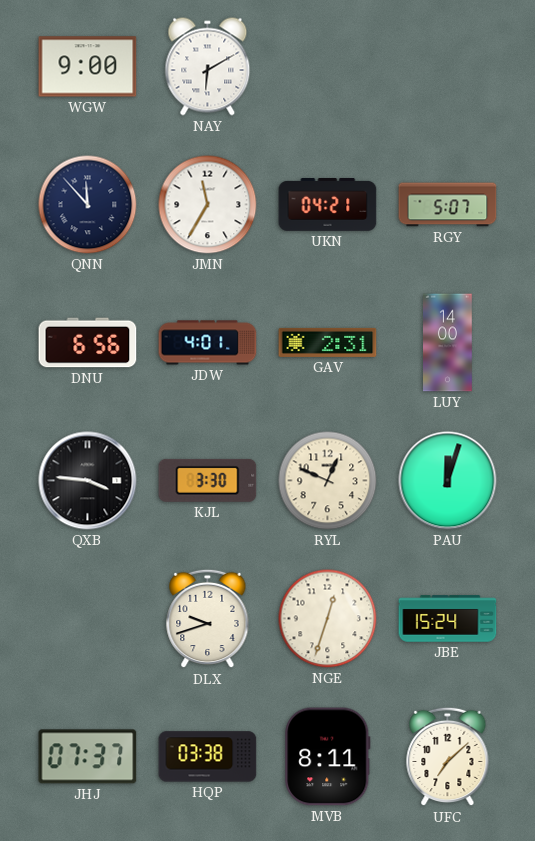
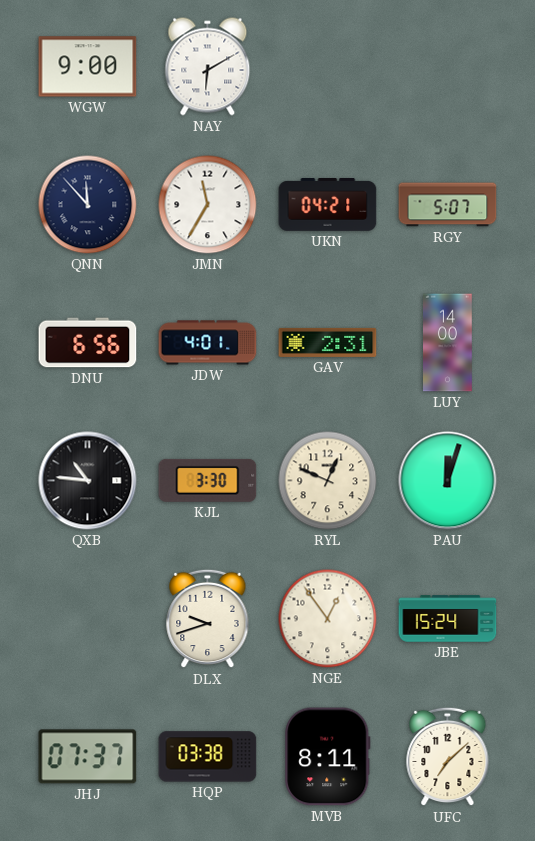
QXB: 3:46 -> 10:46 (88, 481)
NGE: 12:33 -> 12:54 (328, 619)
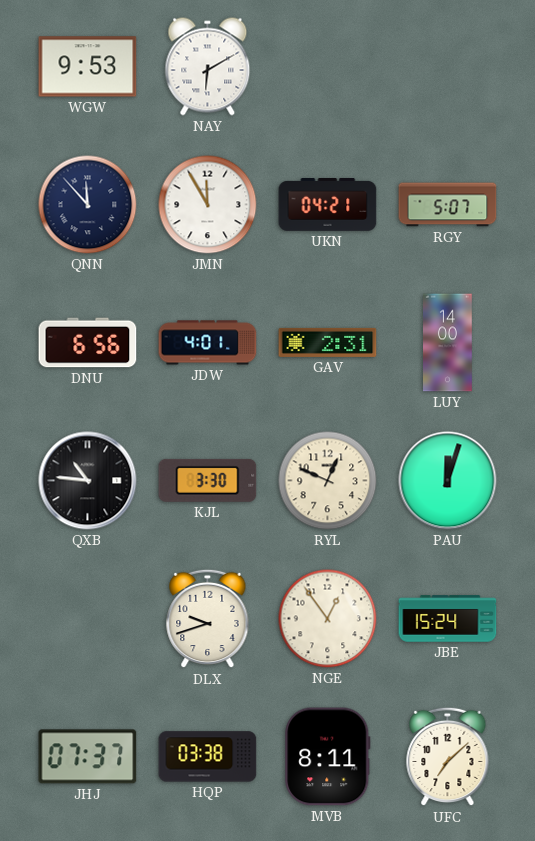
WGW: 9:00 -> 9:53 (88, 67)
JMN: 11:35 -> 11:55 (208, 205)
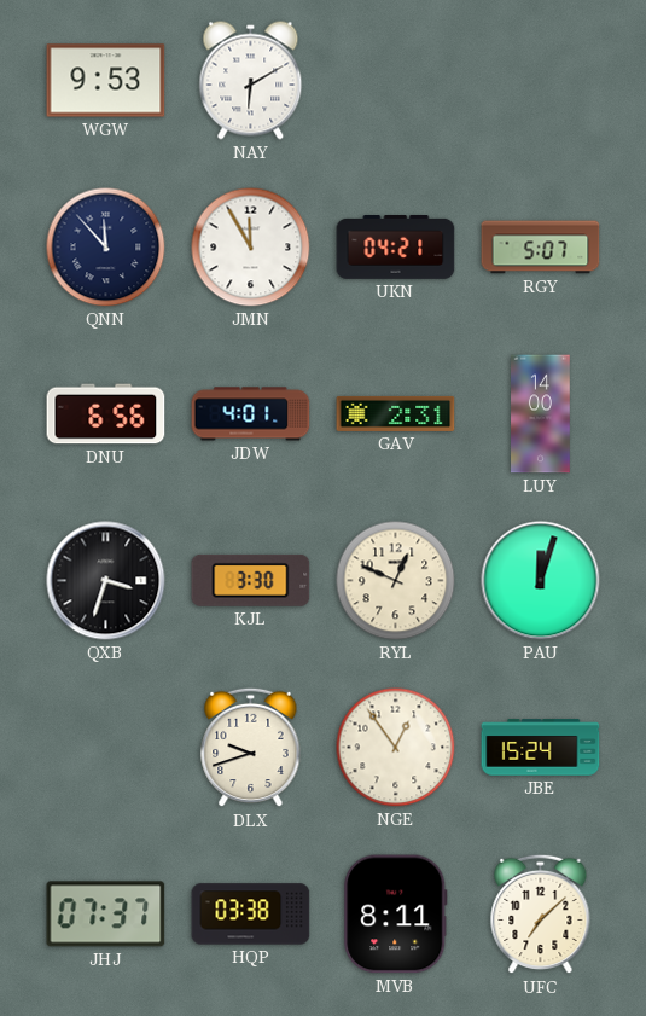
QXB: 10:46 -> 3:33 (106, 581)
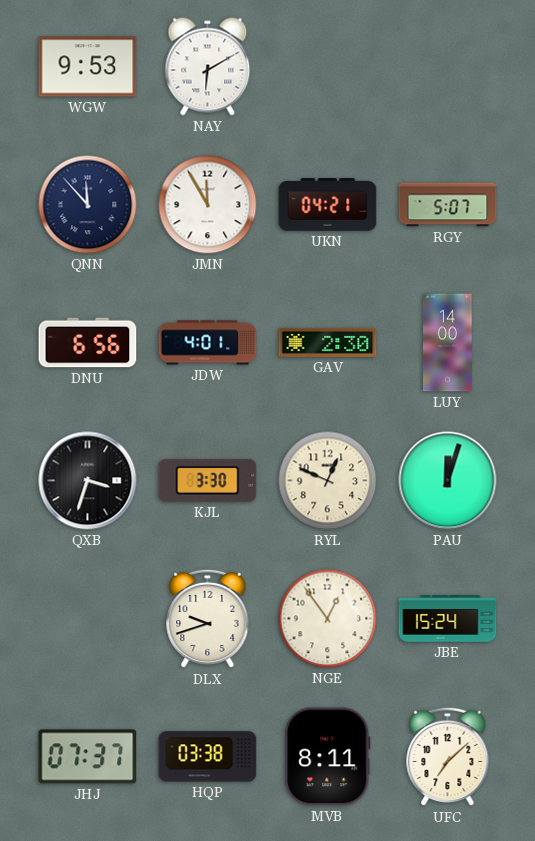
GAV: 2:31 -> 2:30 (328, 342)
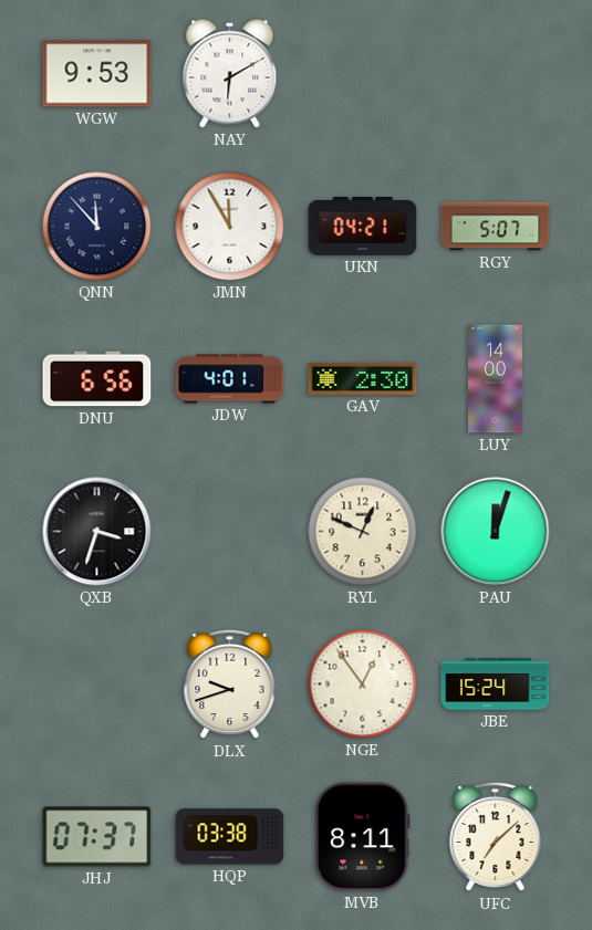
KJL: 3:30 -> none (208, 480)
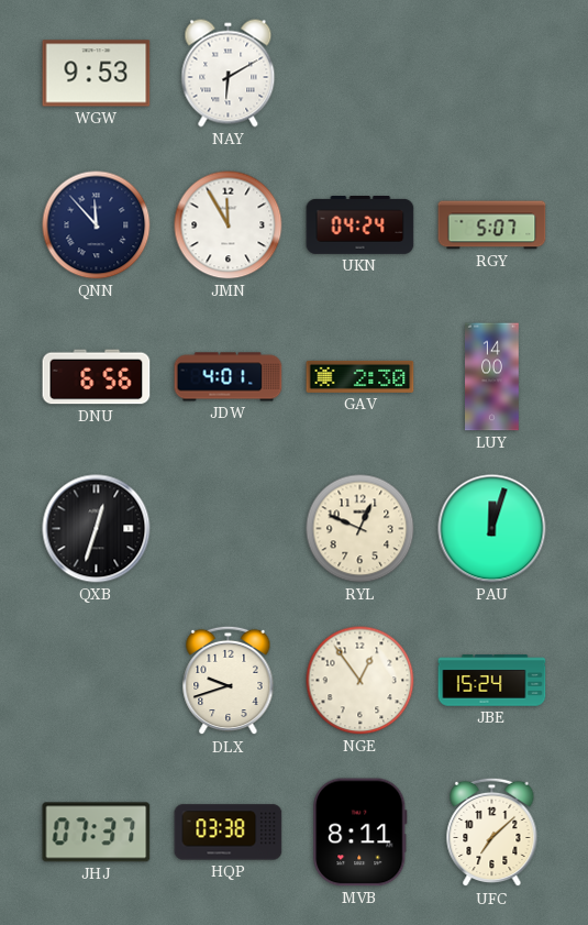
UKN: 04:21 -> 04:24 (360, 225)
QXB: 3:33 -> 12:33 (97, 529)
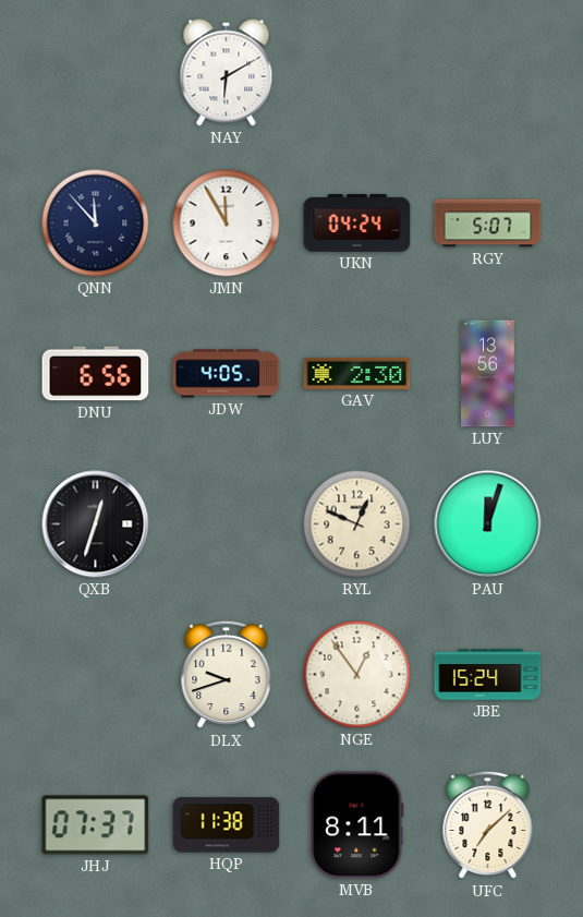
WGW: 9:53 -> none (97, 74)
JDW: 4:01 -> 4:05 (227, 374)
LUY: 14:00 -> 13:56 (488, 374)
HQP: 03:38 -> 11:38 (227, 825)
